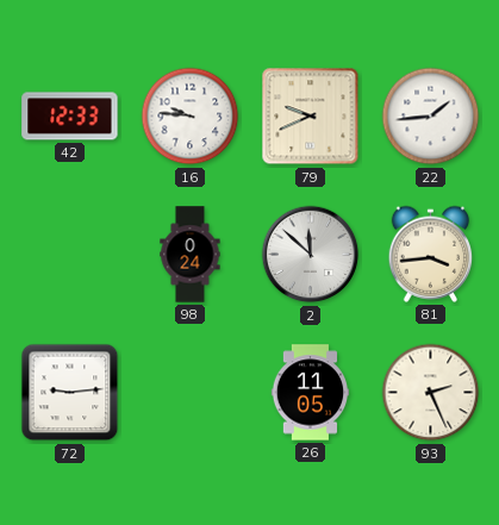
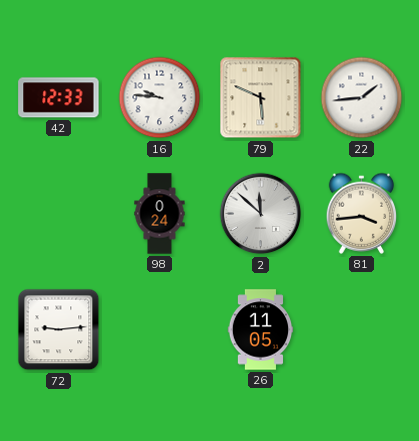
79: 9:41 -> 5:49 (261, 98)
93: 2:26 -> none (431, 393)
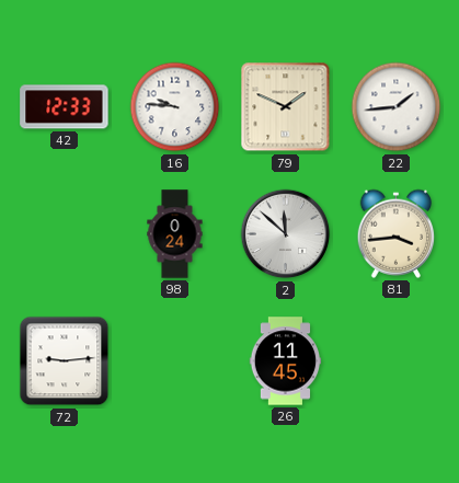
79: 5:49 -> 1:49 (286, 107)
26: 11:05 -> 11:45 (286, 361)
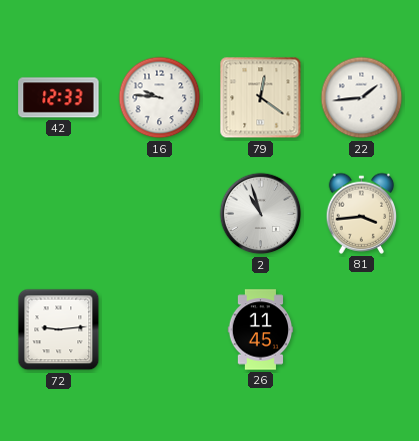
79: 1:49 -> 12:21 (261, 98)
98: 0:24 -> none (175, 234)
2: 11:52 -> 10:57 (261, 214)
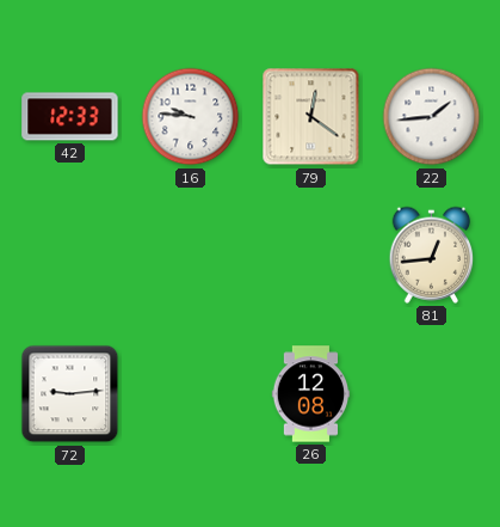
2: 10:57 -> none (261, 214)
81: 3:44 -> 12:44 (432, 255)
26: 11:45 -> 12:08 (311, 394)
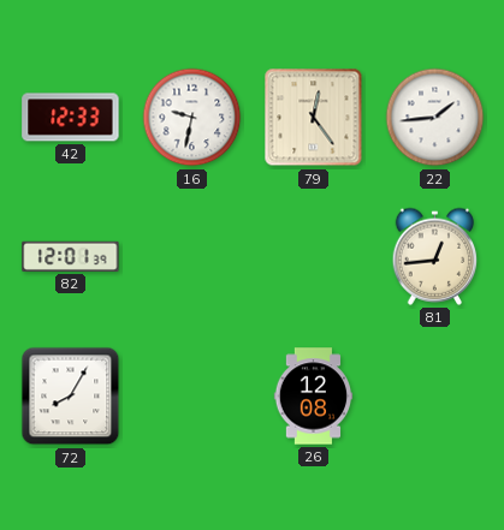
16: 9:46 -> 9:32 (192, 118)
79: 12:21 -> 12:24 (314, 118)
82: none -> 12:01 (71, 256)
72: 9:14 -> 8:05 (71, 397)
